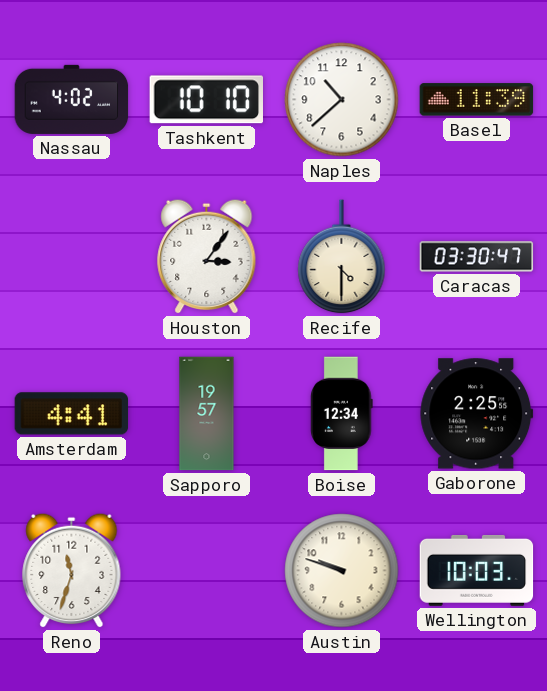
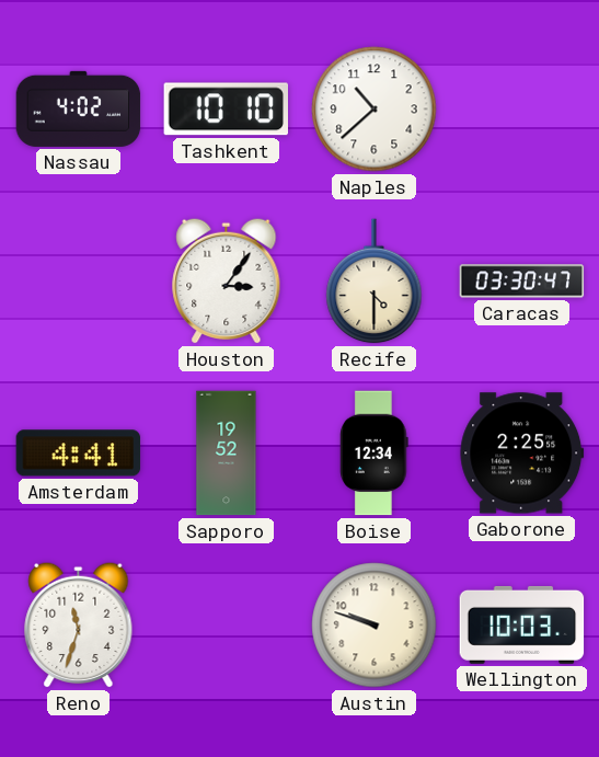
Basel: 11:39 -> none (477, 100)
Sapporo: 19:57 -> 19:52 (227, 454)
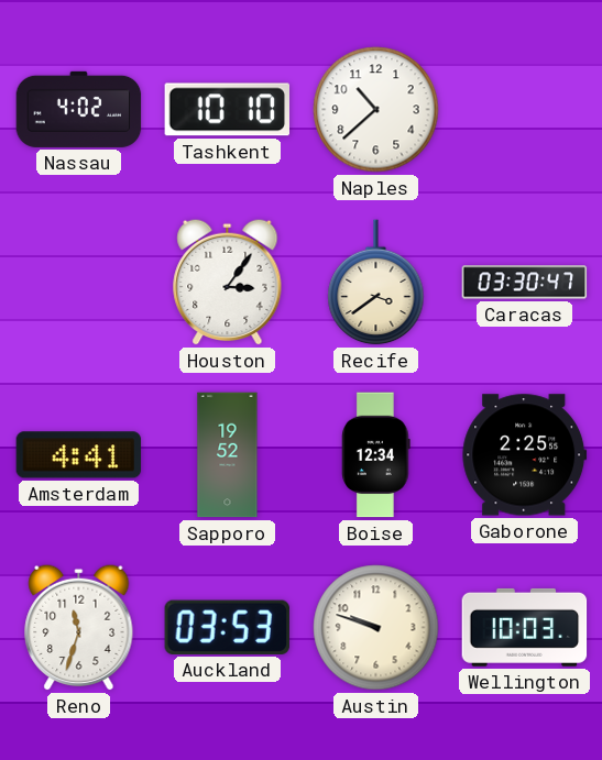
Recife: 4:30 -> 3:39 (376, 283)
Auckland: none -> 03:53 (227, 627)
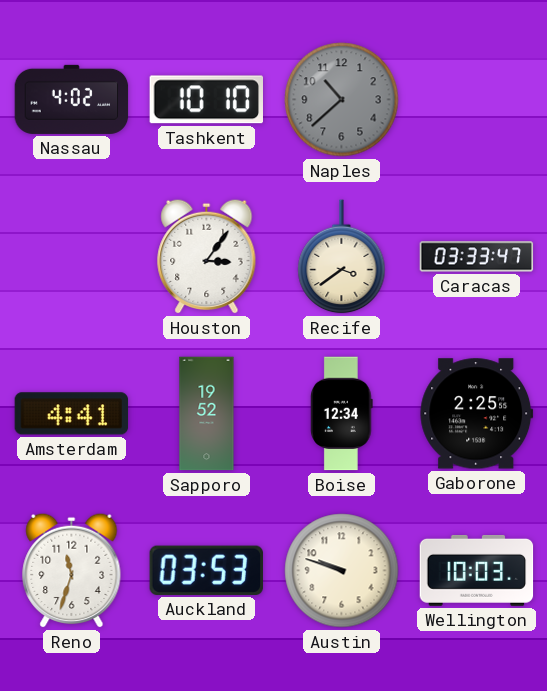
Naples dial: white -> grey (342, 100)
Caracas: 03:30 -> 03:33 (477, 257)
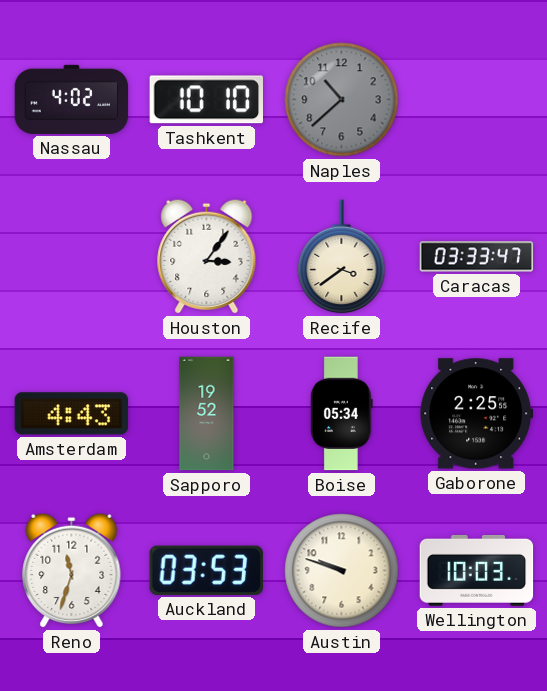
Amsterdam: 4:41 -> 4:43 (72, 414)
Boise: 12:34 -> 05:34 (342, 414)
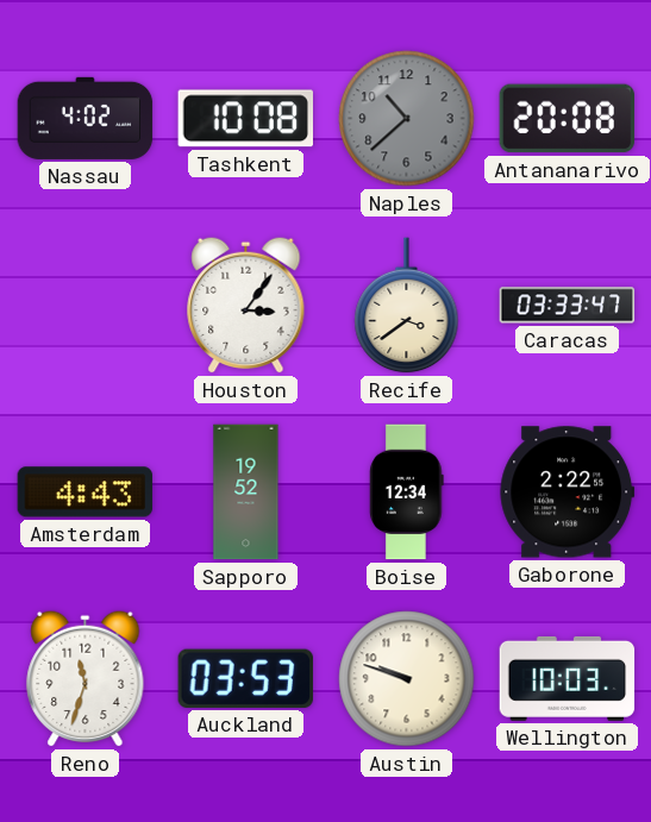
Tashkent: 10:10 -> 10:08 (245, 119)
Antananarivo: none -> 20:08 (568, 119)
Boise: 05:34 -> 12:34 (407, 492)
Gaborone: 2:25 -> 2:22 (568, 492)
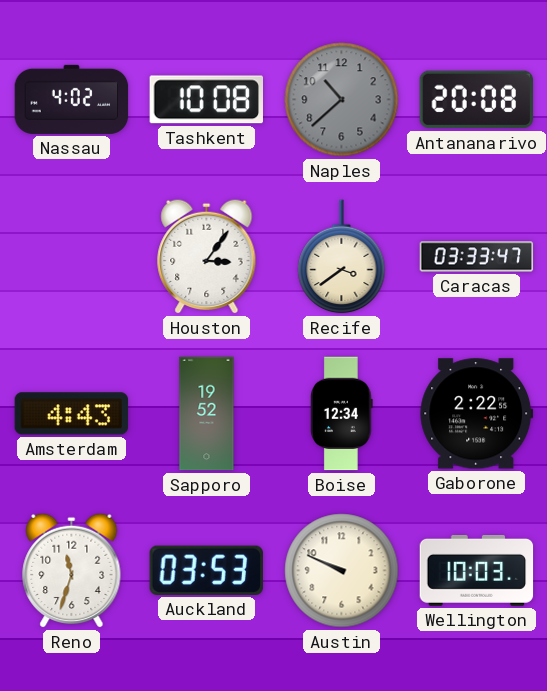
Austin: 9:48 -> 9:49 (342, 571)
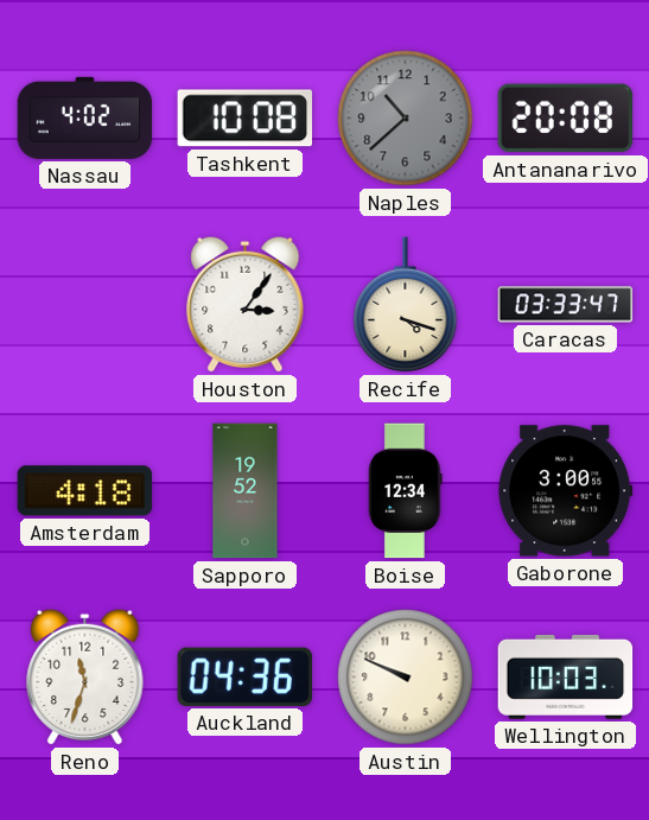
Recife: 3:39 -> 4:18 (406, 305)
Amsterdam: 4:43 -> 4:18 (85, 491)
Gaborone: 2:22 -> 3:00 (566, 491)
Auckland: 03:53 -> 04:36 (244, 676)
